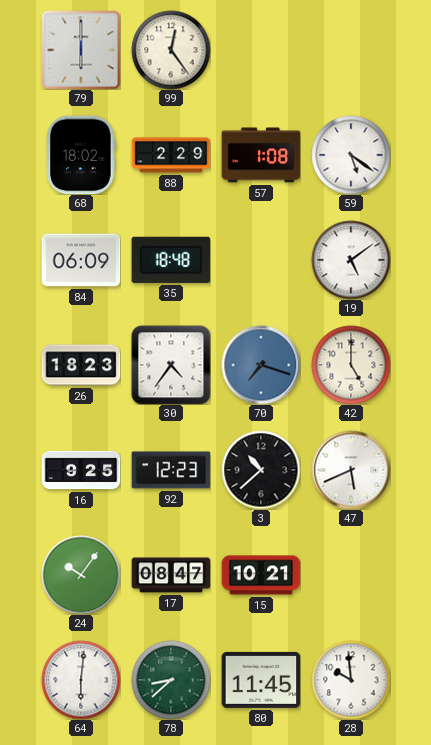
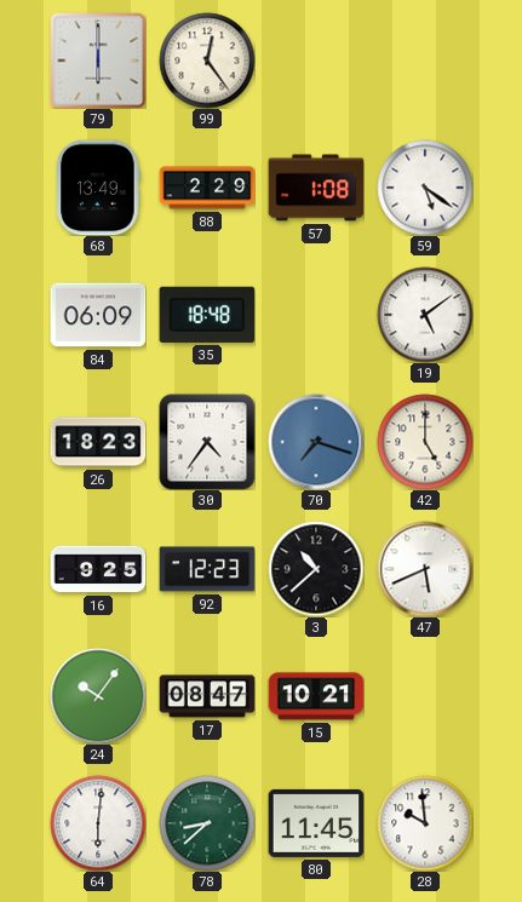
68: 18:02 -> 13:49 (98, 188)
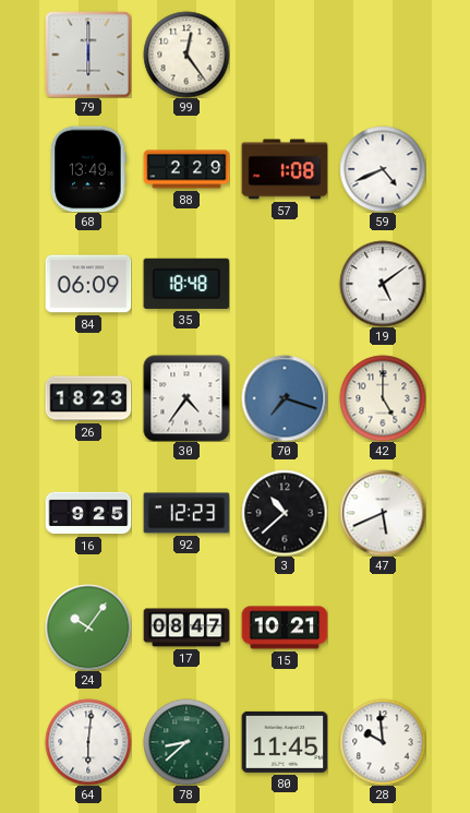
59: 5:21 -> 4:41 (383, 169)
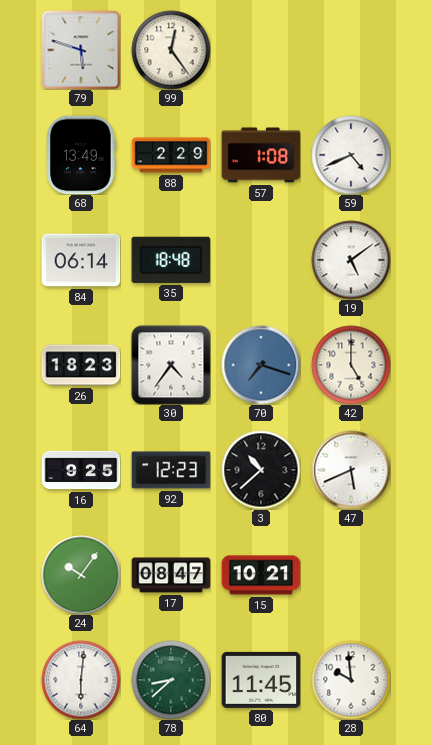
79: 6:00 -> 5:48 (81, 50)
84: 06:09 -> 06:14 (81, 260)
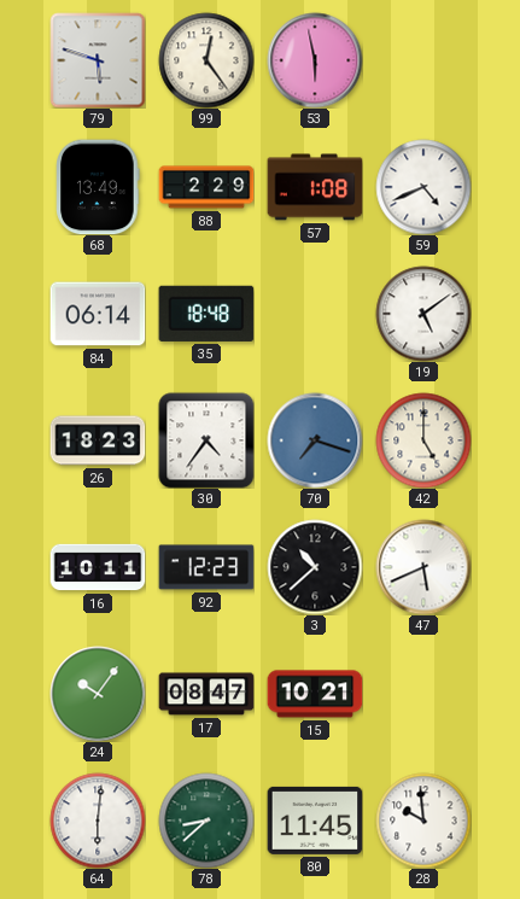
53: none -> 5:58 (315, 60)
16: 9:25 -> 10:11 (98, 567)
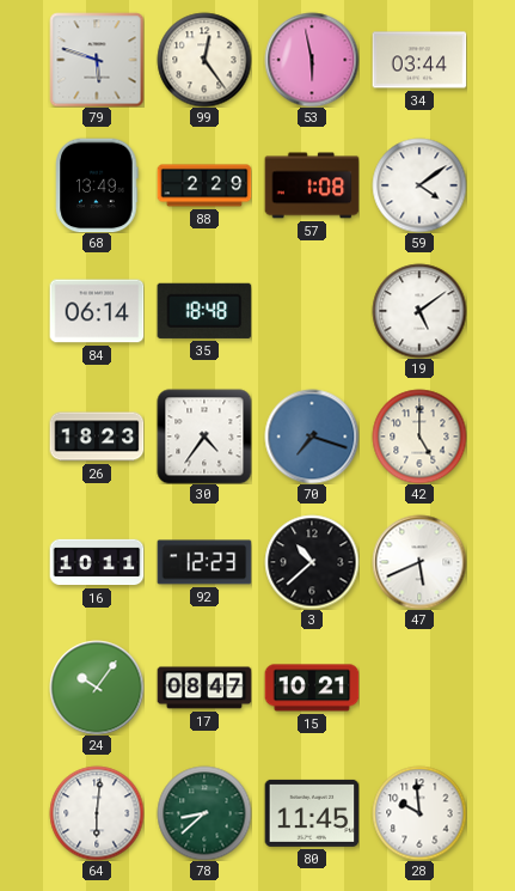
34: none -> 03:44 (419, 60)
59: 4:41 -> 4:09 (419, 185)
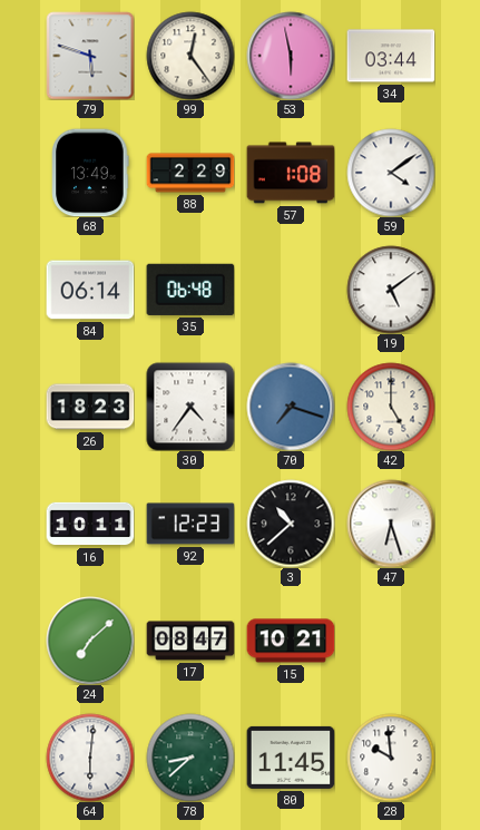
35: 18:48 -> 06:48 (190, 290)
47: 5:41 -> 6:27 (391, 524)
24: 10:06 -> 7:08 (90, 641)
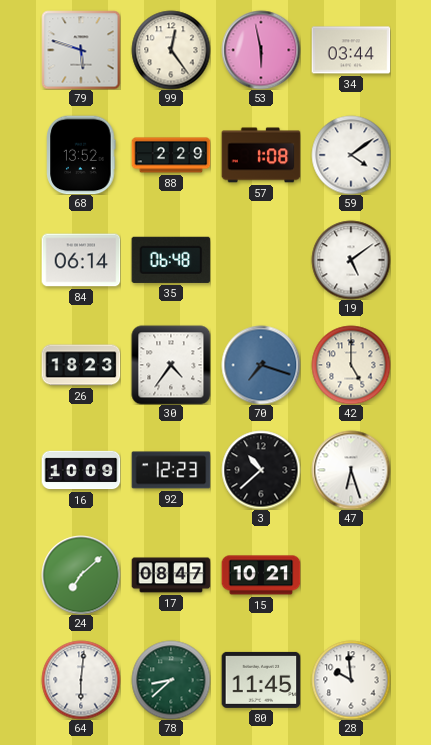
68: 13:49 -> 13:52 (81, 155)
16: 10:11 -> 10:09 (81, 470)
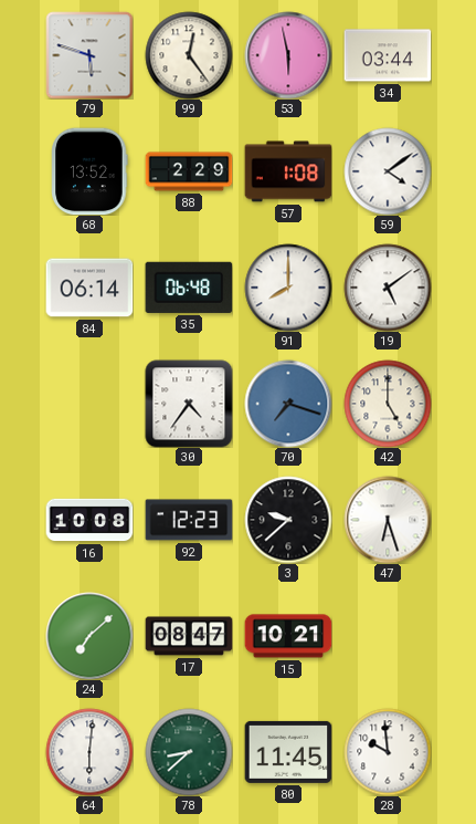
91: none -> 8:00 (288, 288)
26: 18:23 -> none (81, 365)
16: 10:09 -> 10:08 (89, 520)
3: 10:38 -> 9:38 (288, 520)
